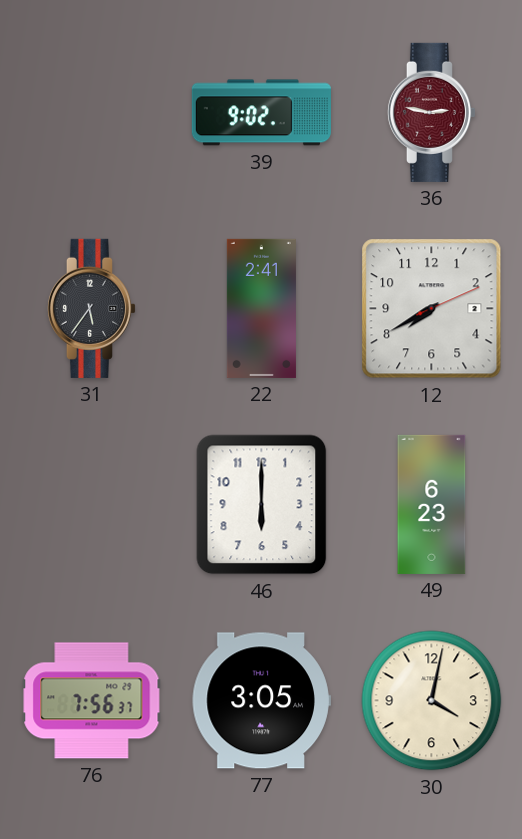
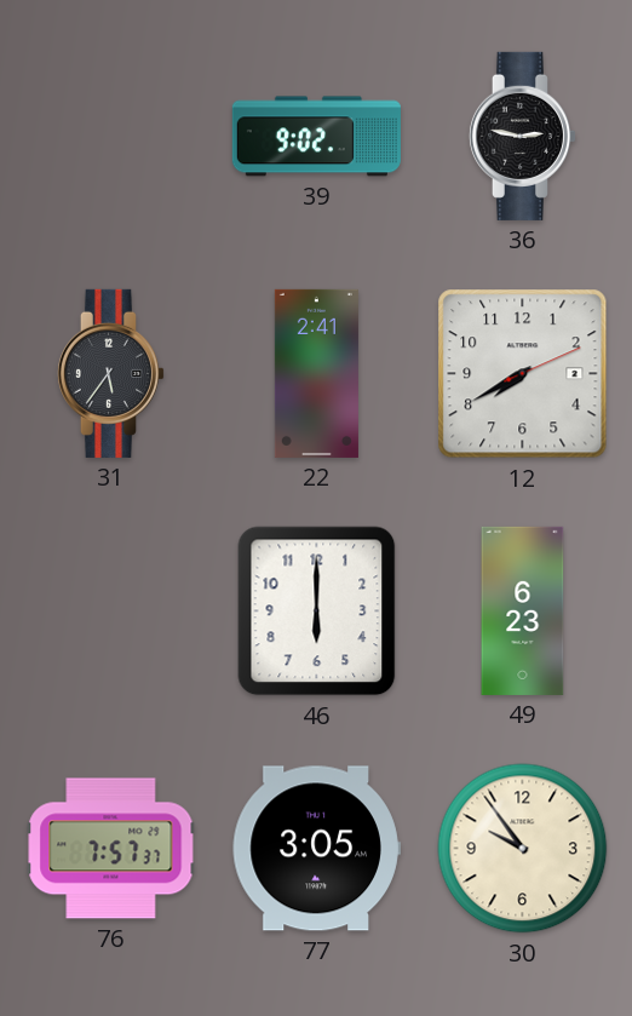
36 dial: burgundy -> black (522, 136)
76: 7:56 -> 7:57 (111, 849)
30: 4:02 -> 9:54 (523, 849)
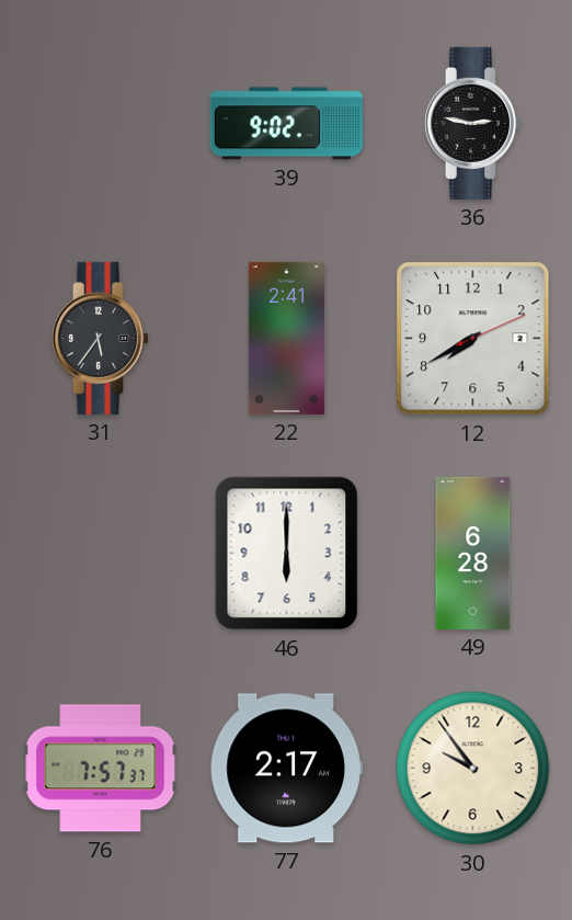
49: 6:23 -> 6:28 (473, 553)
77: 3:05 -> 2:17 (286, 769)
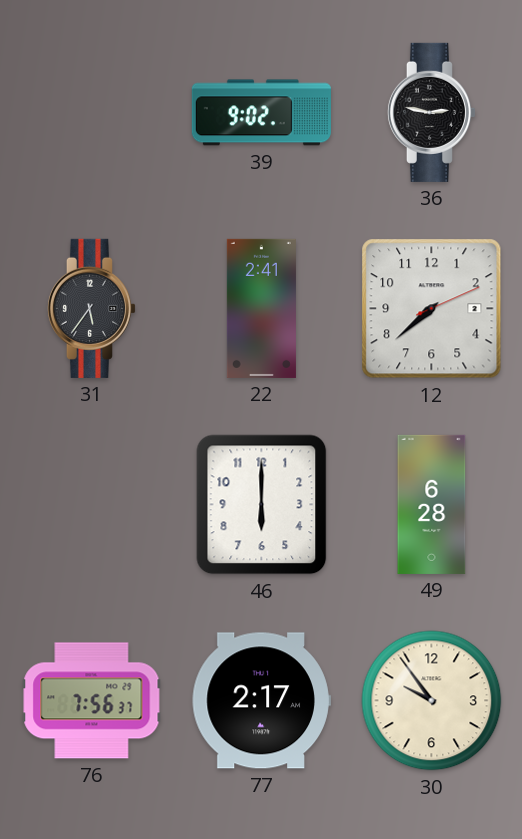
12: 7:40 -> 7:38 (432, 309)
76: 7:57 -> 7:56 (92, 701)
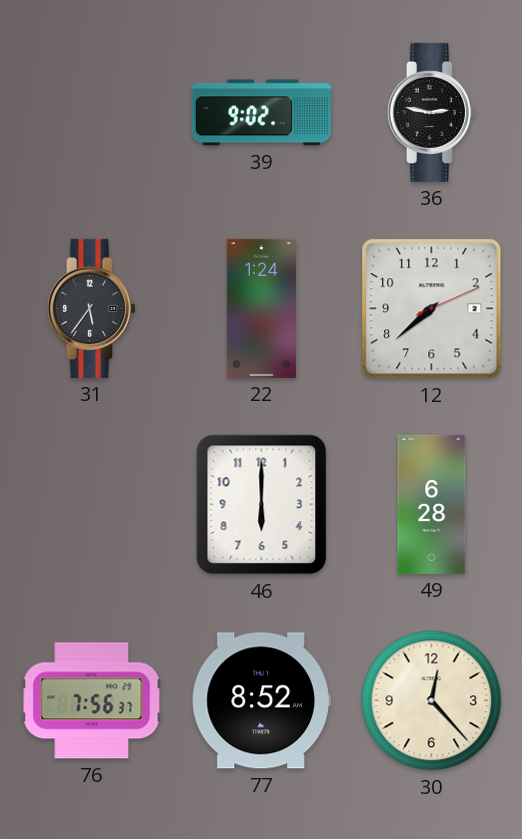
22: 2:41 -> 1:24 (261, 308)
77: 2:17 -> 8:52 (261, 701)
30: 9:54 -> 12:23 (432, 701)
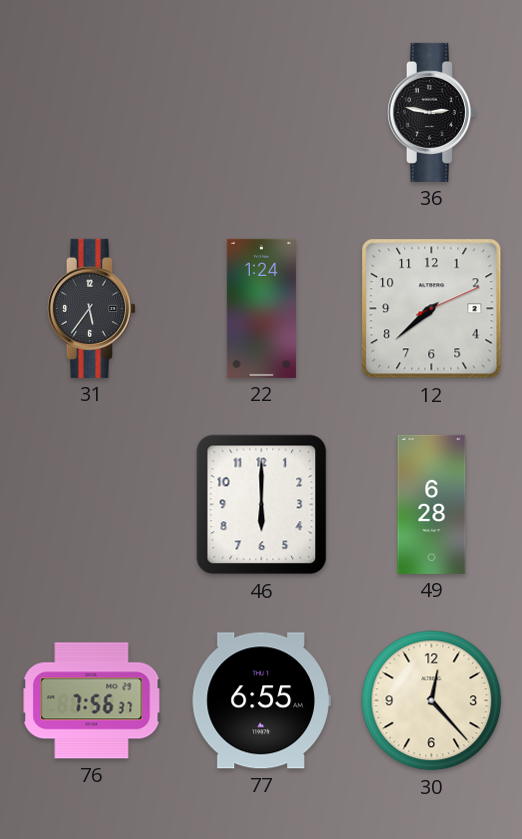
39: 9:02 -> none (261, 113)
77: 8:52 -> 6:55 (261, 701)
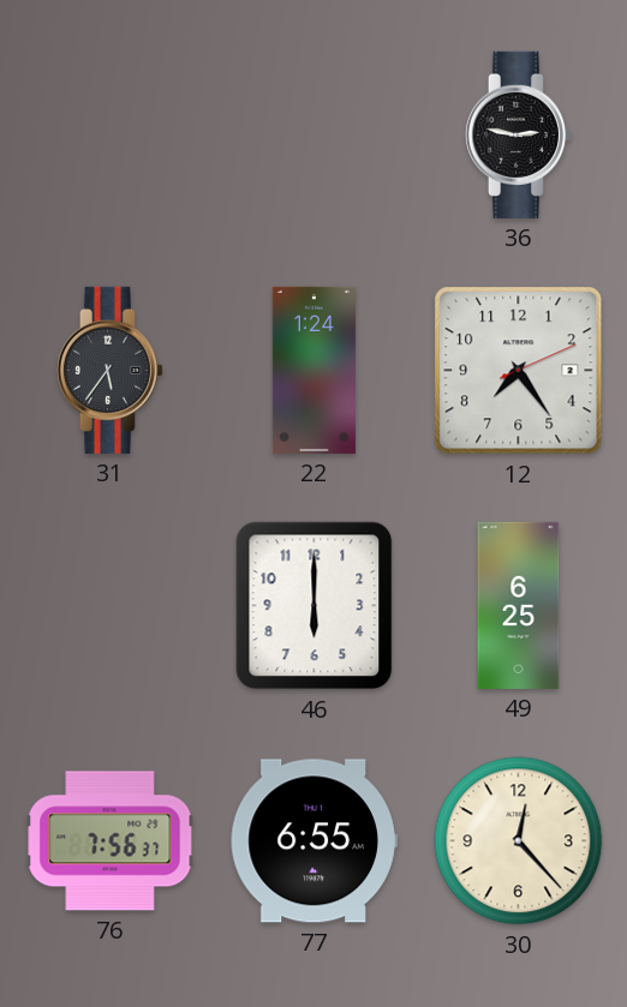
12: 7:38 -> 7:24 (519, 371)
49: 6:28 -> 6:25 (519, 605)
